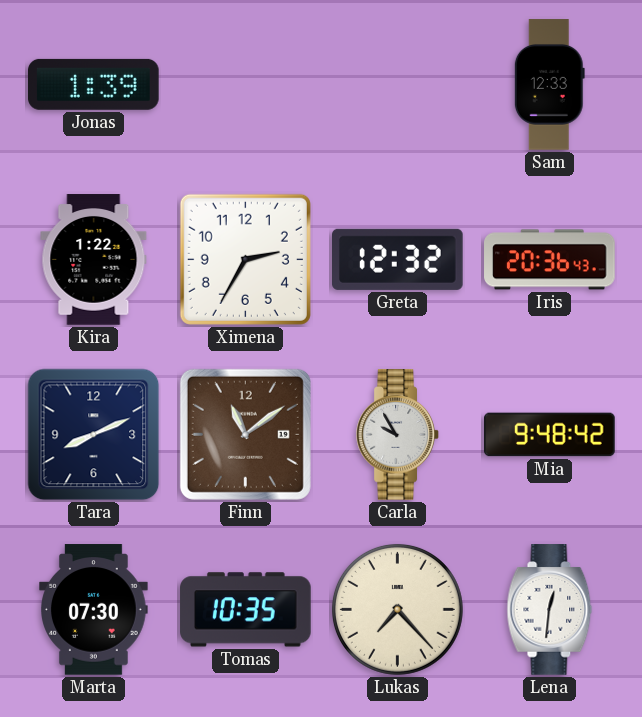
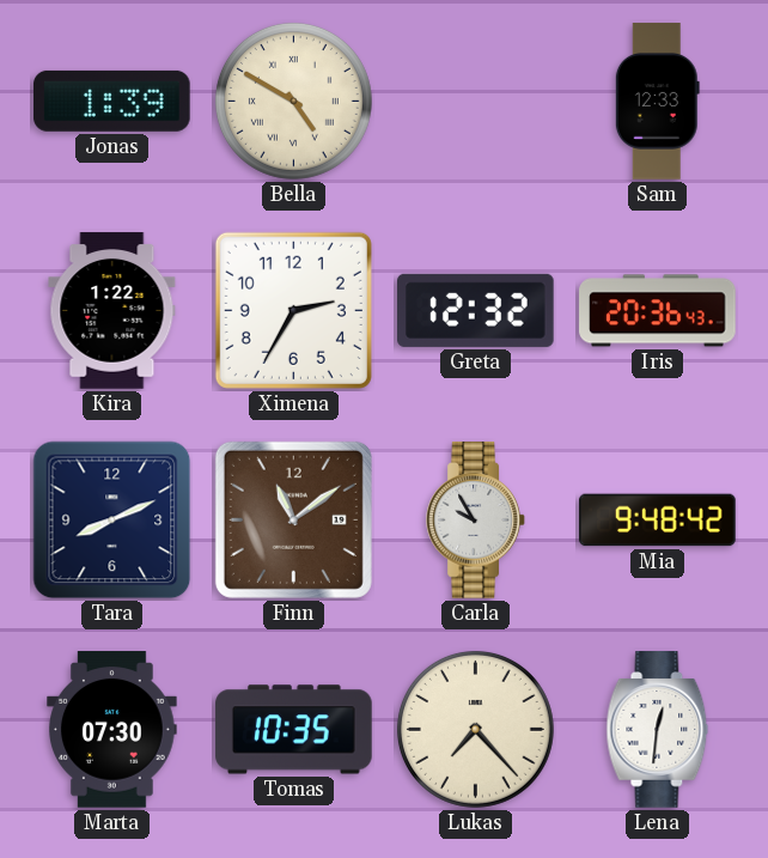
Bella: none -> 4:50 (293, 101)
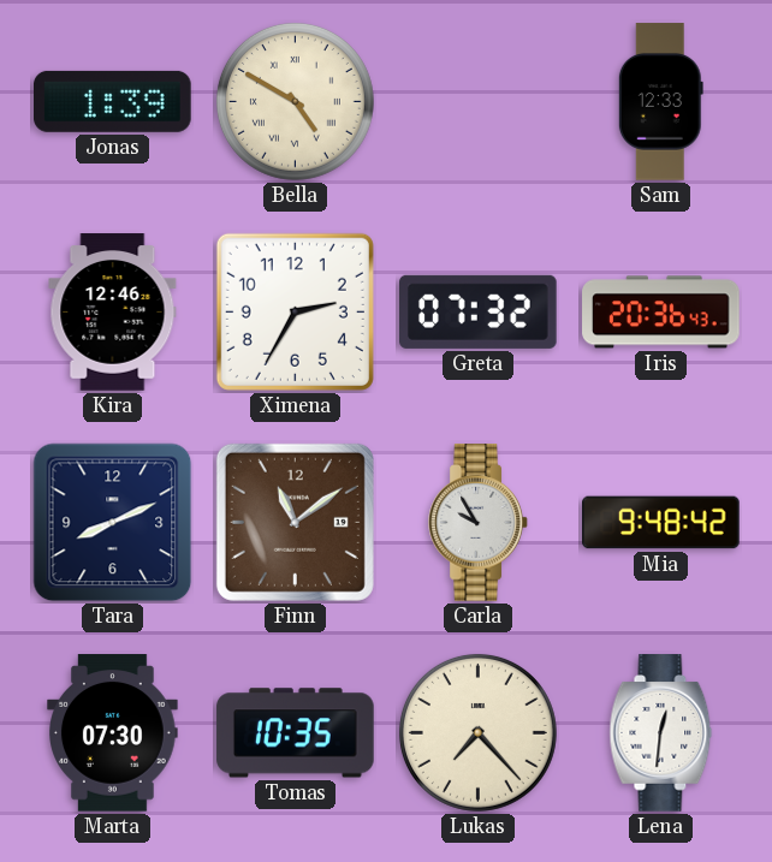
Kira: 1:22 -> 12:46 (113, 313)
Greta: 12:32 -> 07:32 (479, 311)
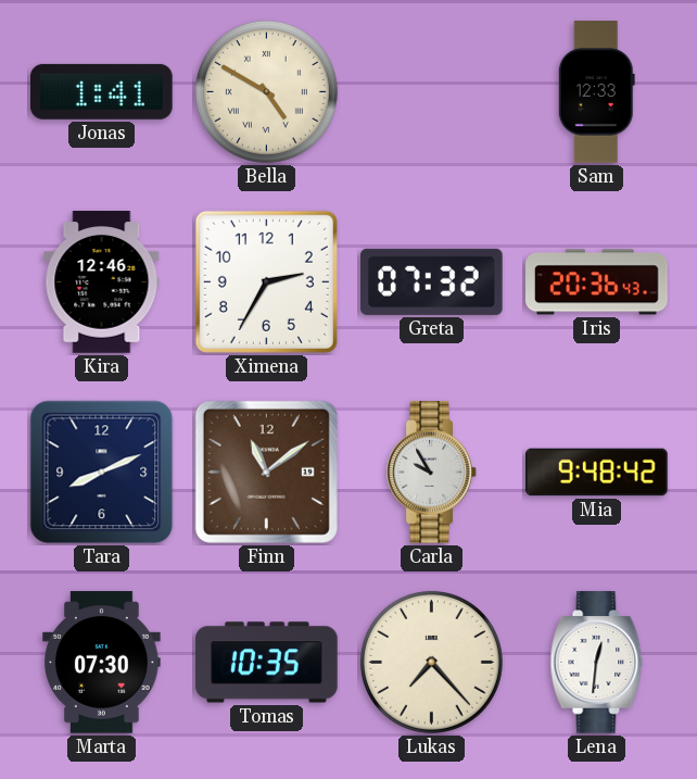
Jonas: 1:39 -> 1:41 (102, 91)
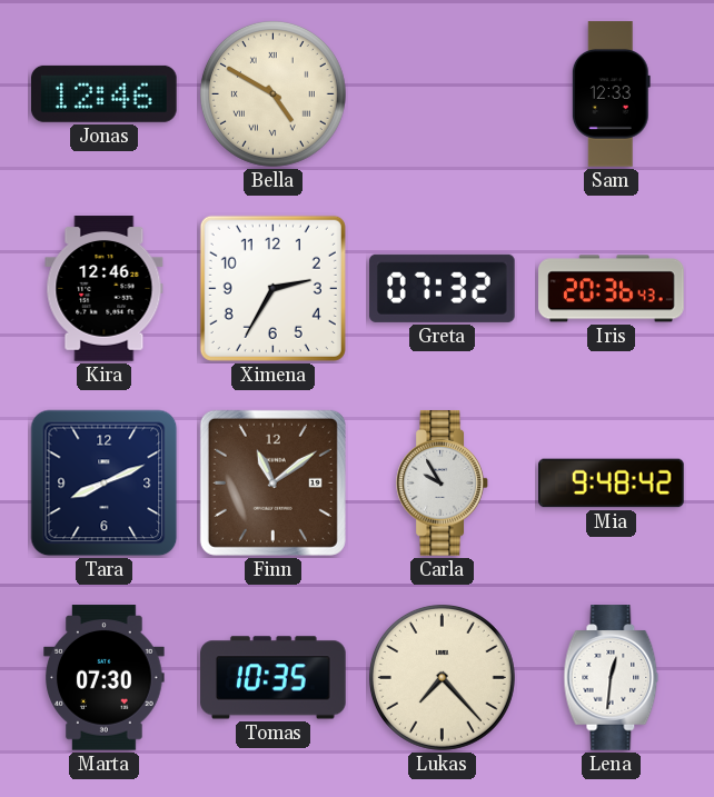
Jonas: 1:41 -> 12:46 (105, 93)
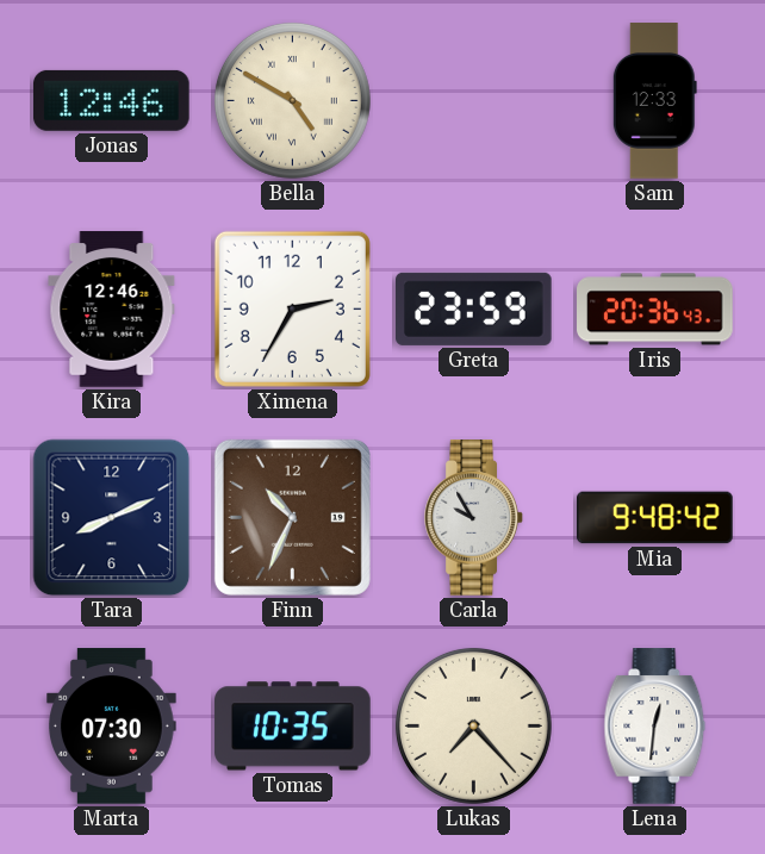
Greta: 07:32 -> 23:59 (474, 308)
Finn: 11:09 -> 10:34 (292, 517)
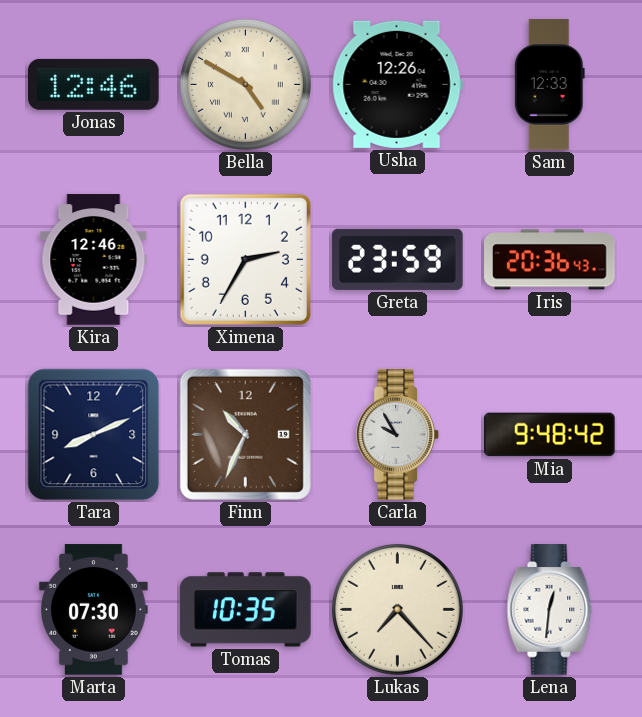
Usha: none -> 12:26 (397, 84)
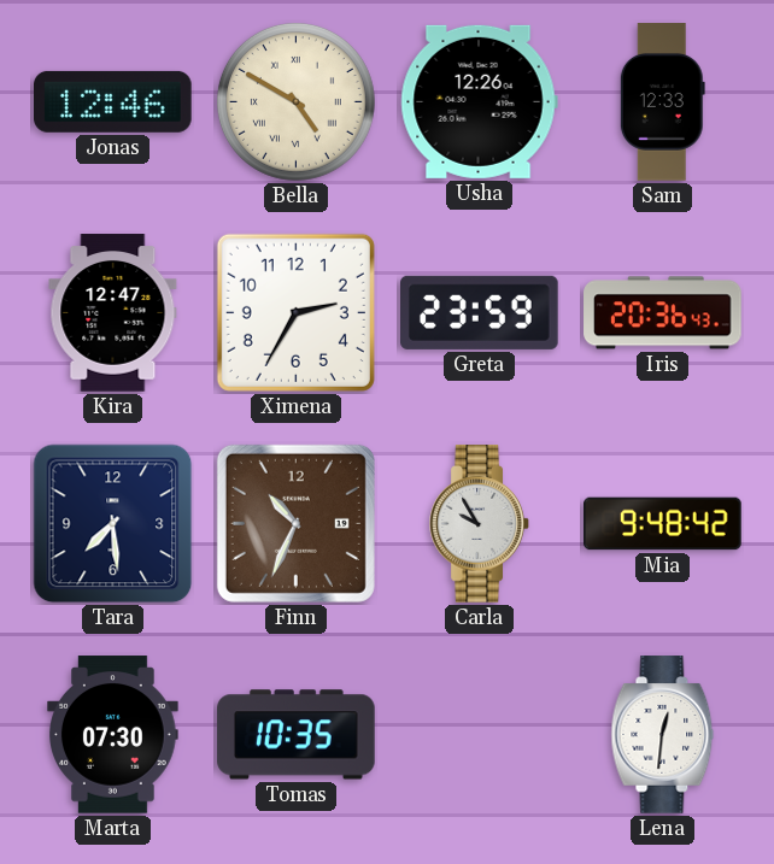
Kira: 12:46 -> 12:47 (113, 313)
Tara: 8:11 -> 7:29 (113, 524)
Lukas: 7:23 -> none (397, 609)
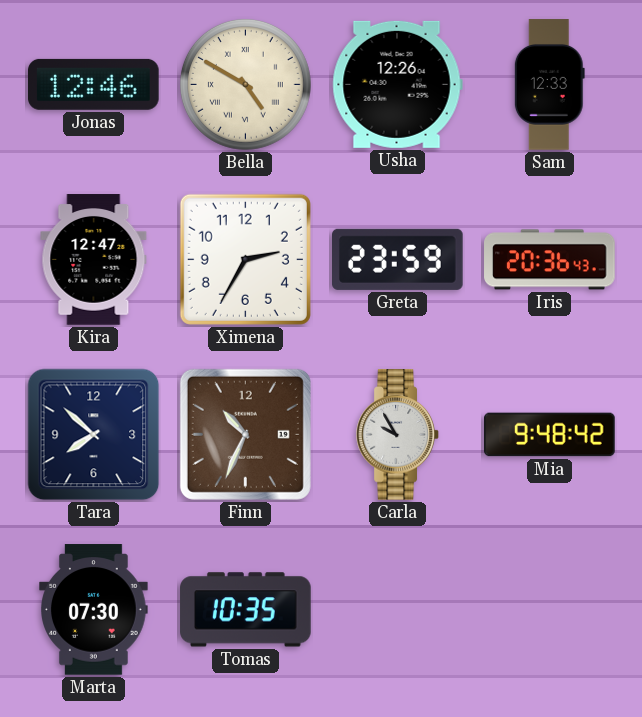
Tara: 7:29 -> 7:52 (94, 435)
Lena: 12:31 -> none (663, 735)
